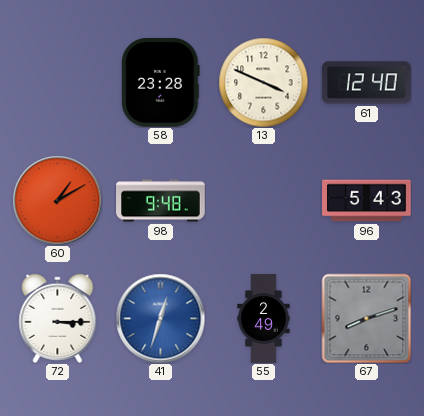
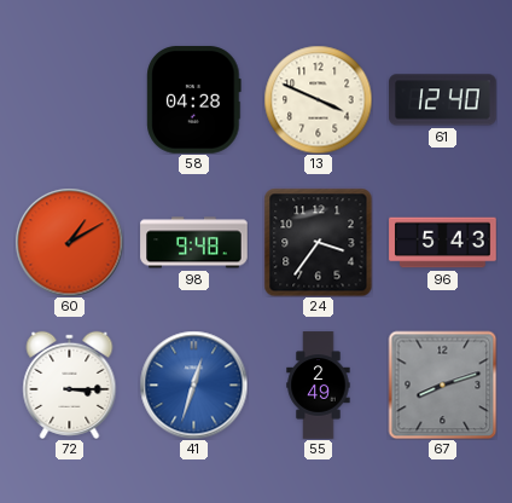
58: 23:28 -> 04:28 (194, 100)
24: none -> 3:36 (318, 242)
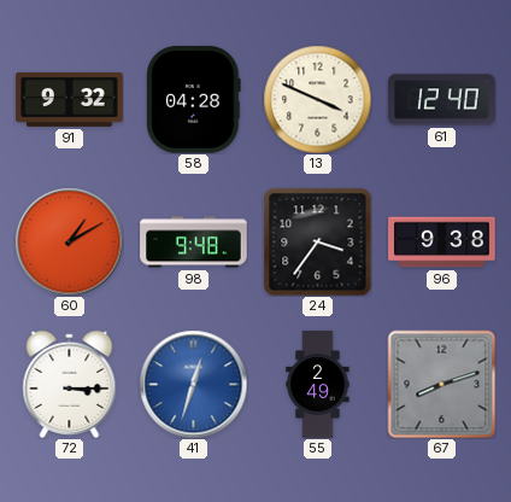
91: none -> 9:32 (70, 99)
96: 5:43 -> 9:38 (442, 243)
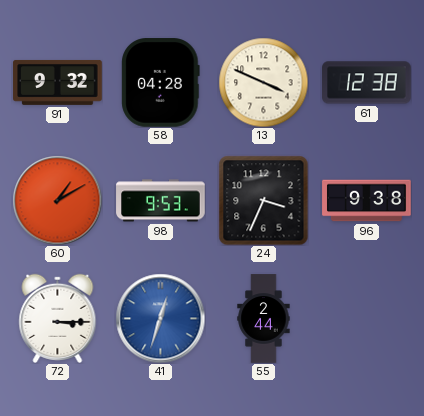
61: 12:40 -> 12:38 (367, 83)
98: 9:48 -> 9:53 (161, 201)
24: 3:36 -> 3:34 (263, 200)
55: 2:49 -> 2:44 (264, 319)
67: 8:12 -> none (441, 384)
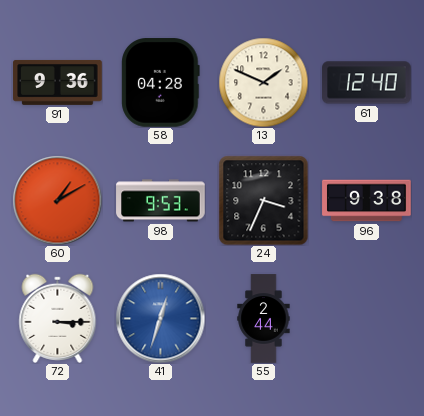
91: 9:32 -> 9:36 (58, 82)
13: 3:49 -> 1:49 (263, 82)
61: 12:38 -> 12:40 (367, 83)
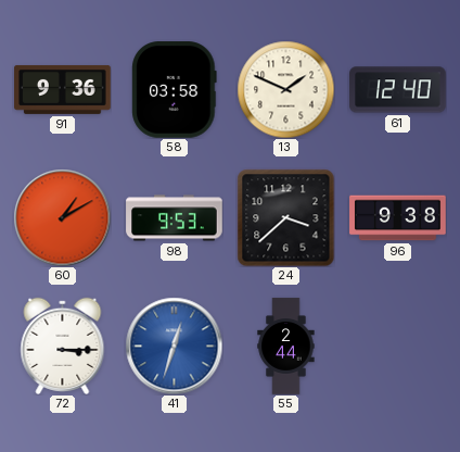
58: 04:28 -> 03:58 (175, 90)
24: 3:34 -> 3:38 (285, 217)
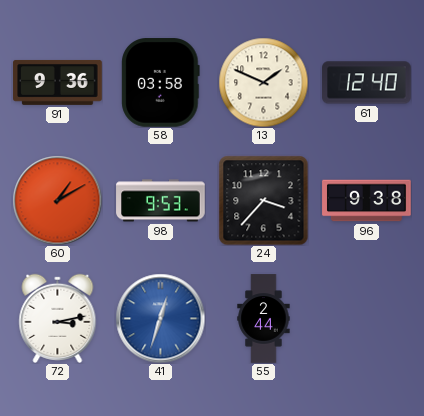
24: 3:38 -> 3:37 (263, 200)
72: 3:15 -> 3:13 (58, 318)
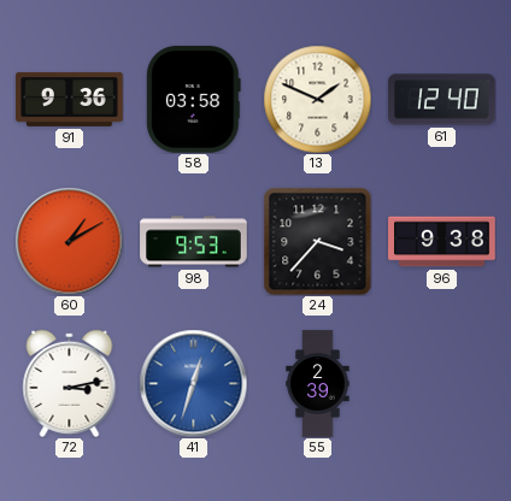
55: 2:44 -> 2:39 (318, 384)
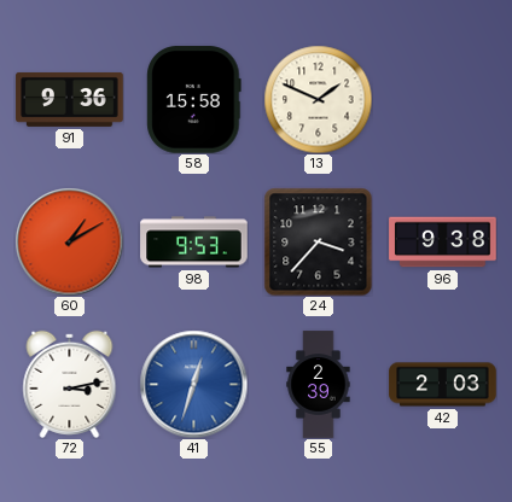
58: 03:58 -> 15:58 (194, 100)
61: 12:40 -> none (442, 100)
42: none -> 2:03 (443, 385)
